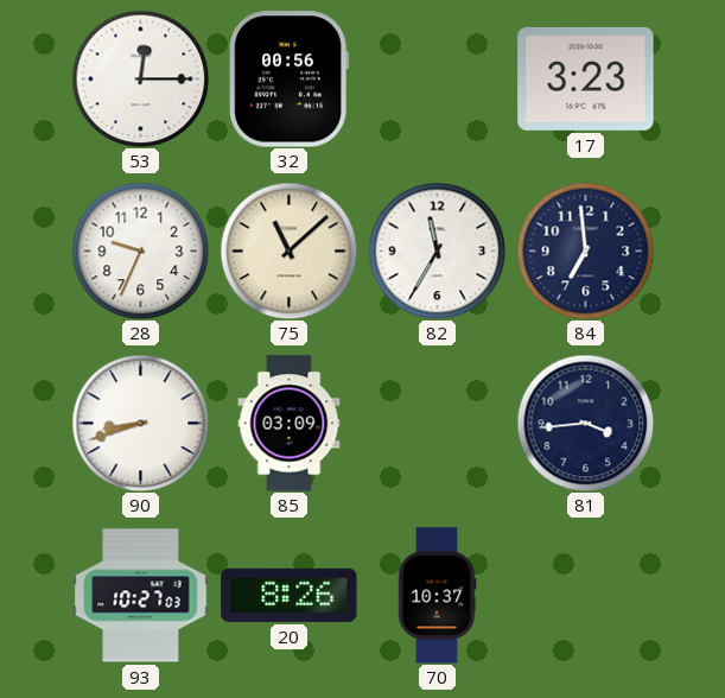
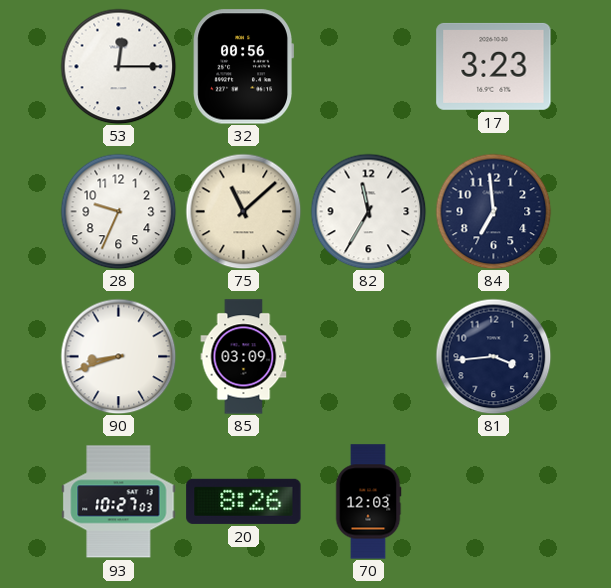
70: 10:37 -> 12:03 (368, 502)
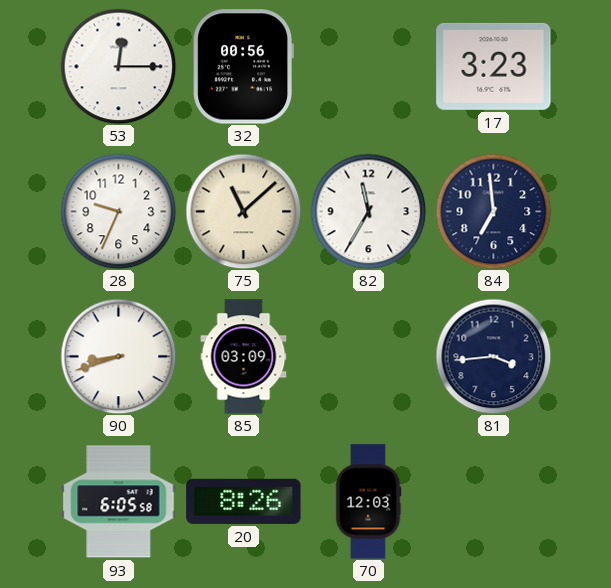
93: 10:27 -> 6:05 (119, 502)
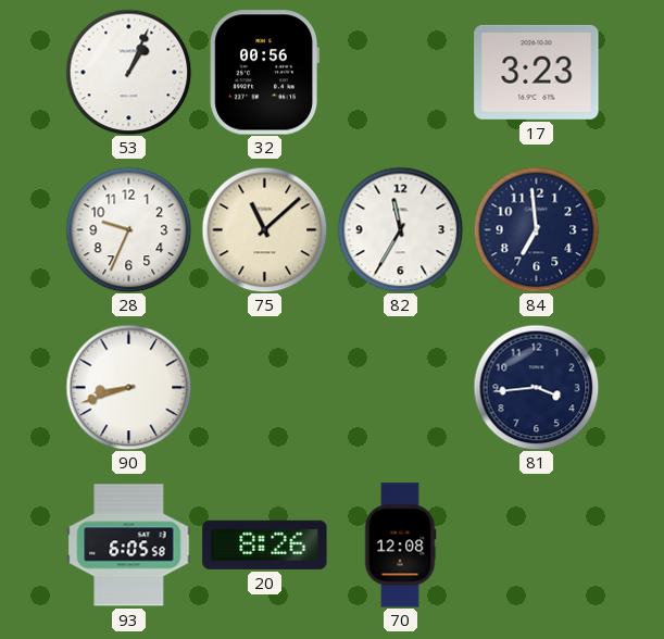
53: 12:15 -> 1:04 (128, 72)
85: 03:09 -> none (244, 357)
70: 12:03 -> 12:08 (400, 546)
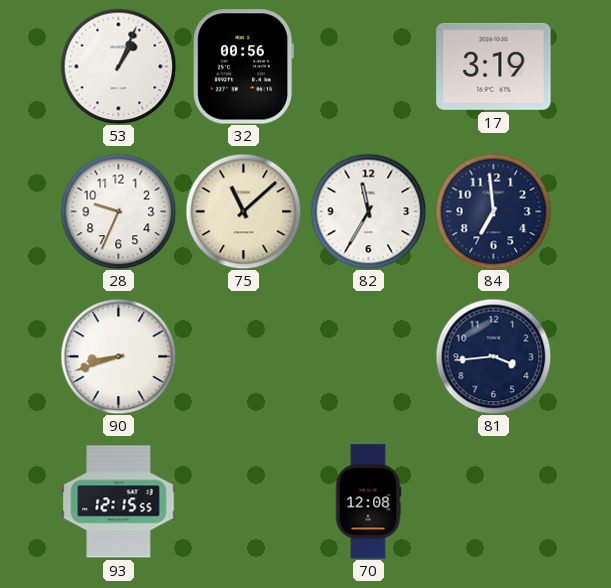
17: 3:23 -> 3:19 (494, 66)
93: 6:05 -> 12:15 (119, 502)
20: 8:26 -> none (265, 544)
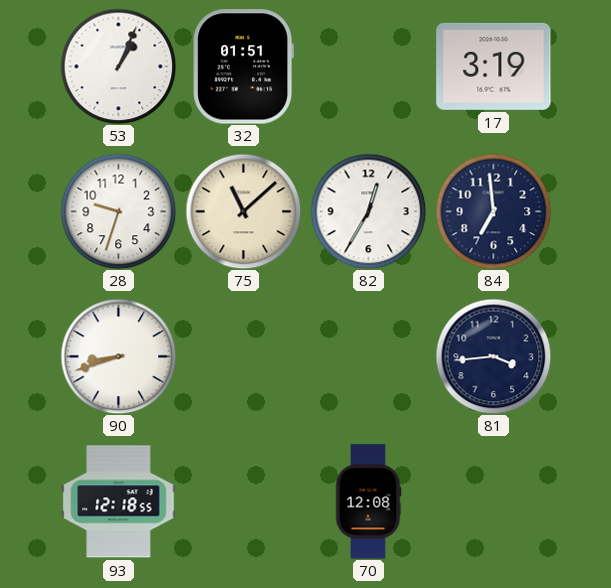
32: 00:56 -> 01:51 (243, 67)
28: 9:34 -> 9:33 (118, 211)
82: 11:35 -> 12:35 (368, 211)
93: 12:15 -> 12:18 (119, 502)
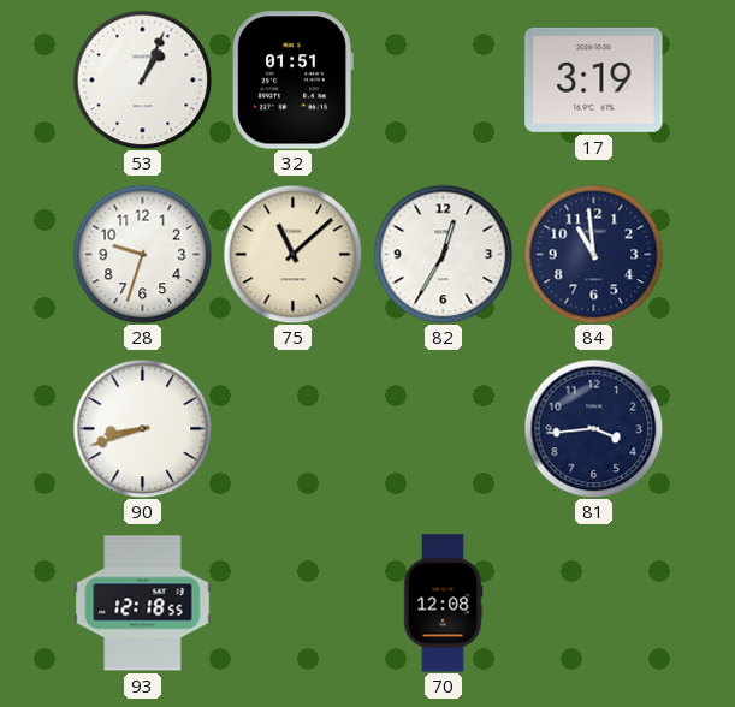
84: 6:59 -> 10:59 (593, 254)
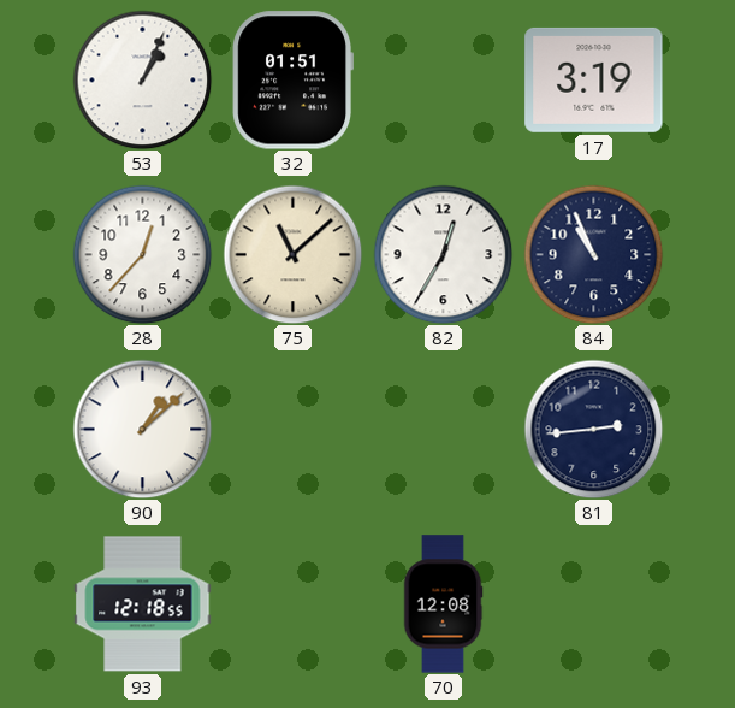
28: 9:33 -> 12:37 (142, 254)
84: 10:59 -> 10:56 (593, 254)
90: 8:42 -> 1:08 (142, 429)
81: 3:44 -> 2:44 (593, 429)
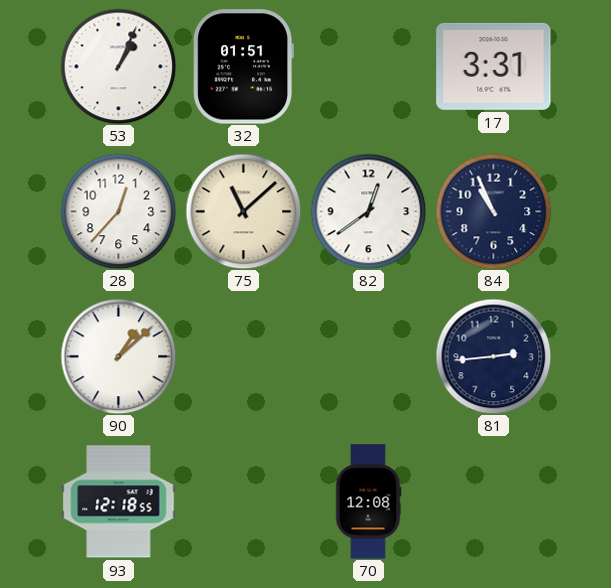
17: 3:19 -> 3:31 (494, 66)
82: 12:35 -> 12:39 (368, 211)
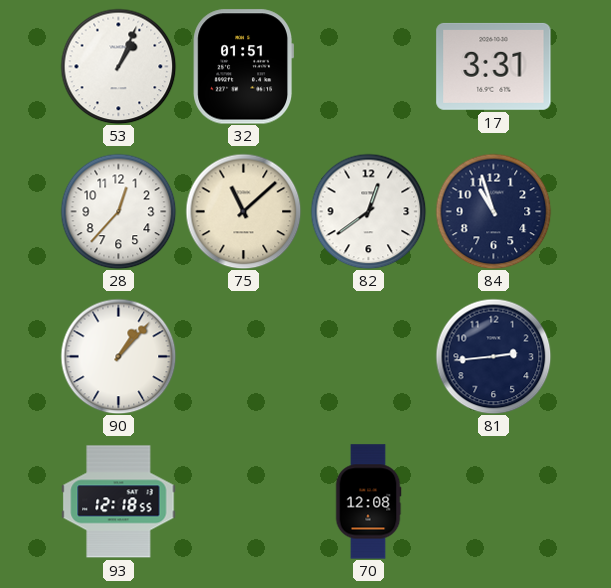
84: 10:56 -> 10:57 (493, 211)
90: 1:08 -> 1:07 (118, 356)
